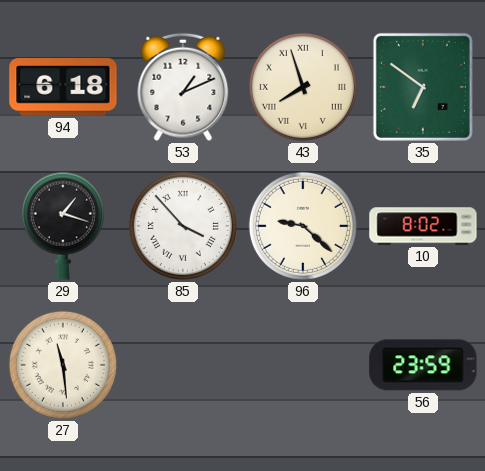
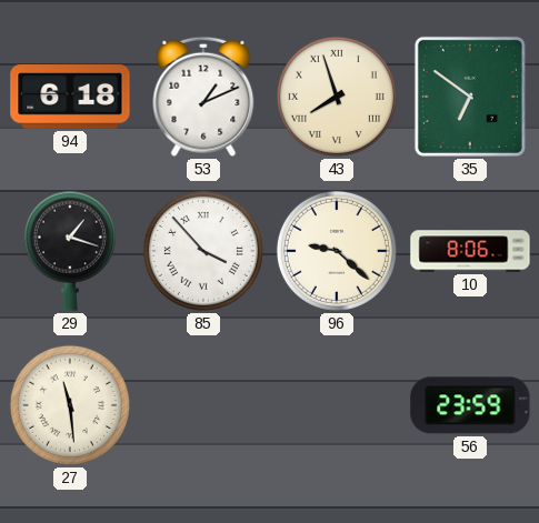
10: 8:02 -> 8:06 (470, 251)
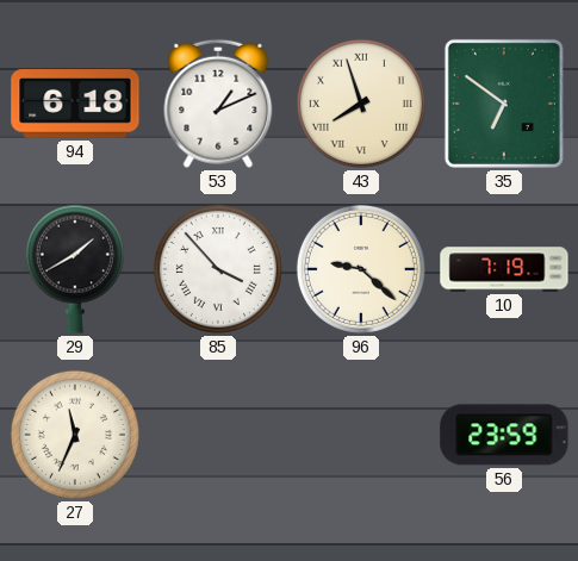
29: 1:18 -> 1:40 (75, 269)
10: 8:06 -> 7:19 (504, 269)
27: 11:29 -> 11:34 (75, 435)
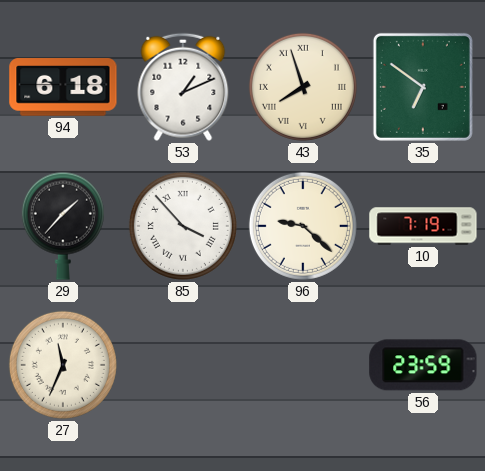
29: 1:40 -> 1:37 (63, 226)
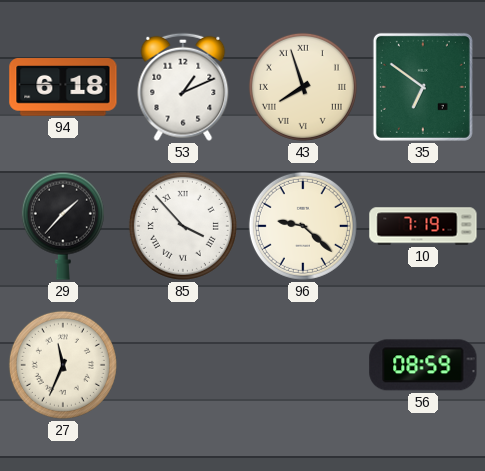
56: 23:59 -> 08:59 (423, 365)
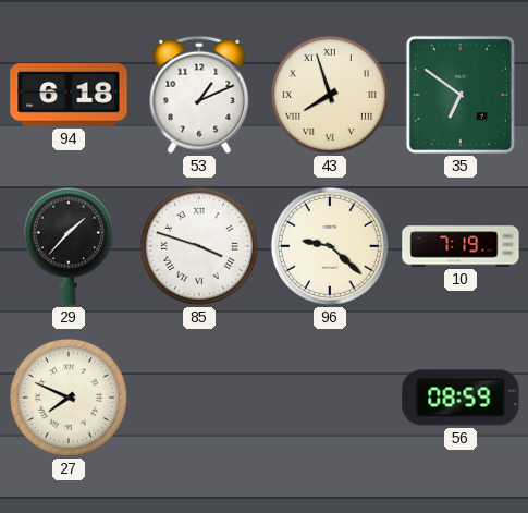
85: 3:53 -> 3:48 (199, 246)
27: 11:34 -> 7:49 (69, 398)
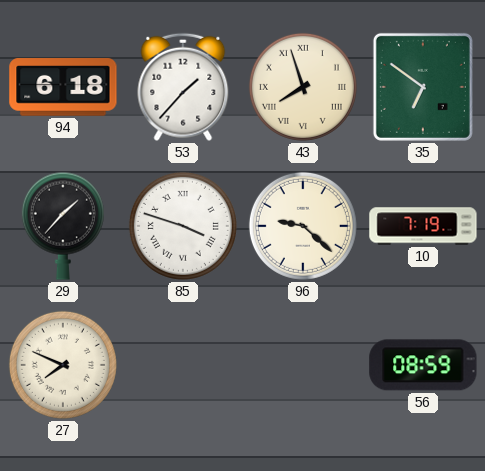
53: 1:11 -> 1:37 (183, 87)
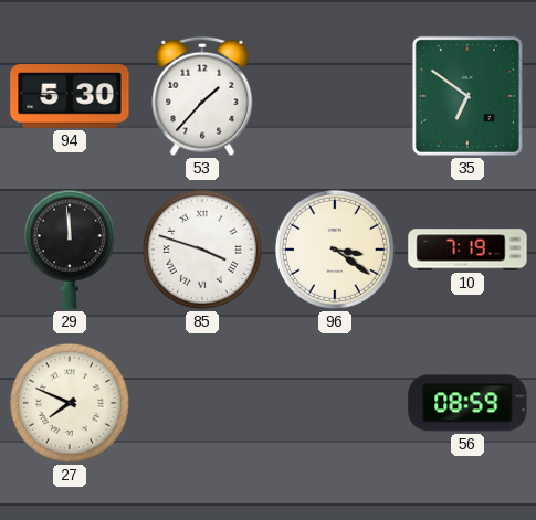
94: 6:18 -> 5:30 (70, 96)
43: 7:57 -> none (303, 87)
29: 1:37 -> 11:59 (70, 250)
96: 9:22 -> 3:21 (335, 250)
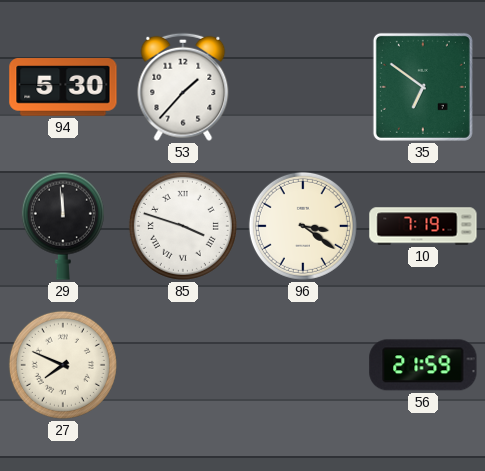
56: 08:59 -> 21:59 (423, 365)
